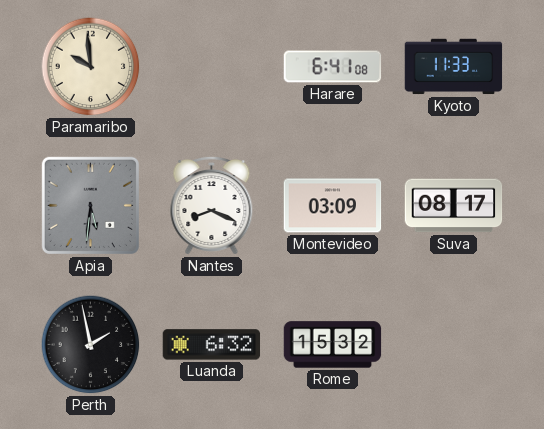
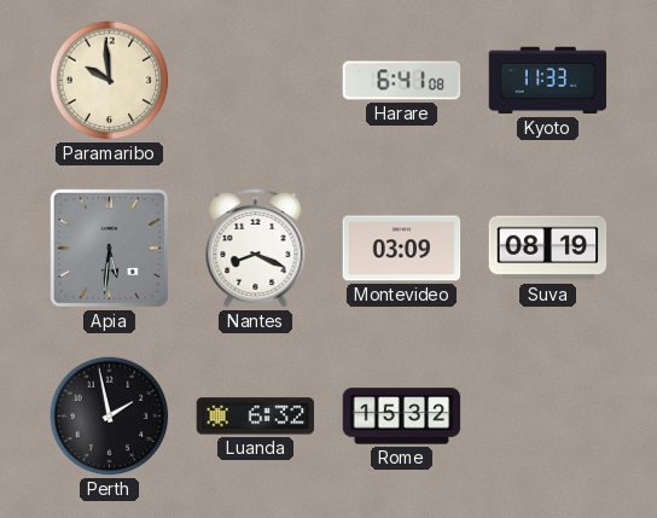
Suva: 08:17 -> 08:19 (548, 249)
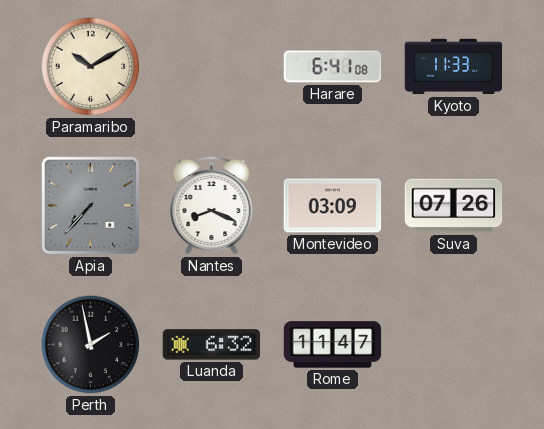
Paramaribo: 9:59 -> 10:10 (91, 67)
Apia: 5:31 -> 7:37 (90, 205)
Suva: 08:19 -> 07:26 (454, 206)
Rome: 15:32 -> 11:47 (333, 345)
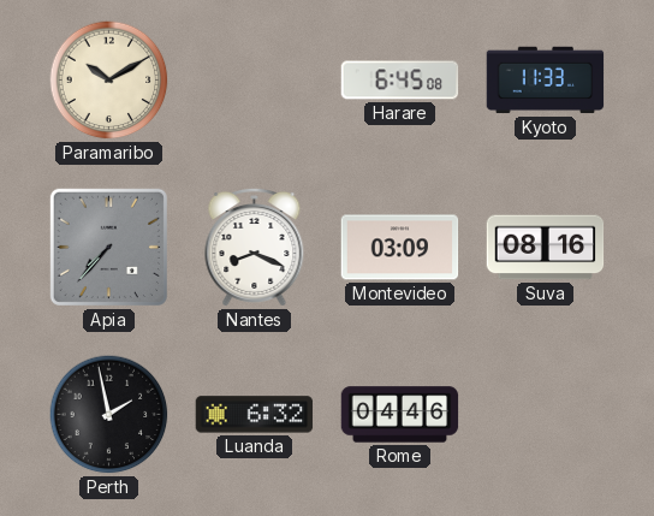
Harare: 6:41 -> 6:45 (400, 81)
Suva: 07:26 -> 08:16 (546, 248)
Rome: 11:47 -> 04:46 (400, 415)
